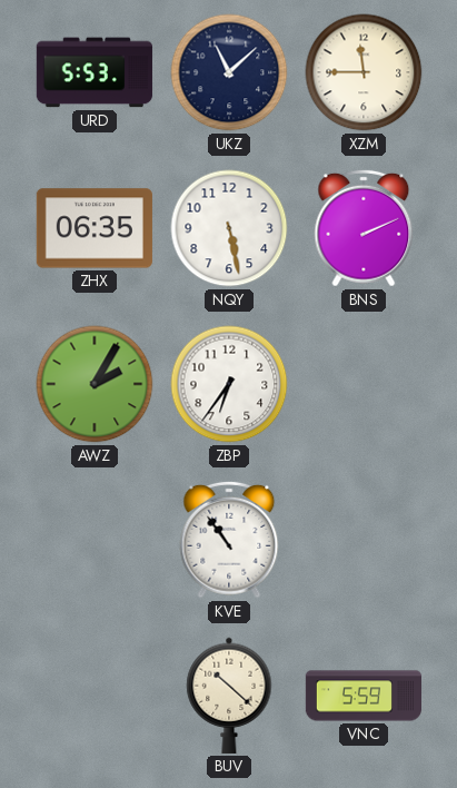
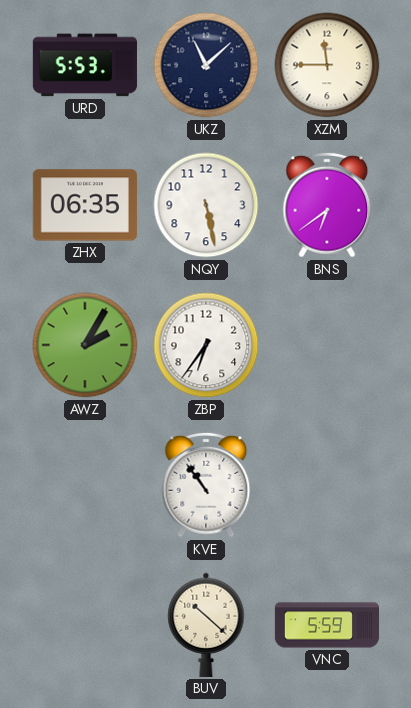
BNS: 2:11 -> 6:39 (327, 205)
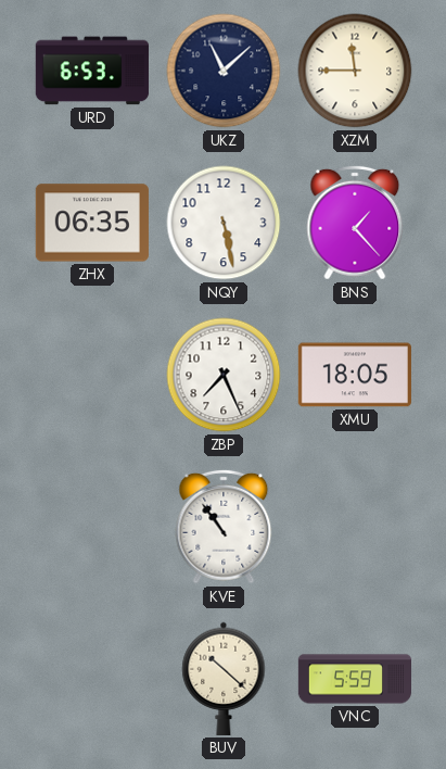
URD: 5:53 -> 6:53 (92, 71)
BNS: 6:39 -> 1:23 (355, 223)
AWZ: 2:05 -> none (85, 345)
ZBP: 6:36 -> 7:26 (224, 375)
XMU: none -> 18:05 (355, 375)
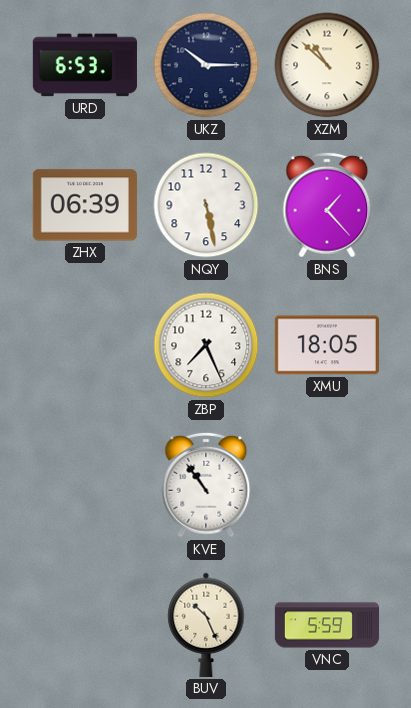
UKZ: 11:08 -> 10:15 (206, 65)
XZM: 11:45 -> 10:52 (327, 65)
ZHX: 06:35 -> 06:39 (85, 205)
BUV: 10:22 -> 10:26 (206, 625)
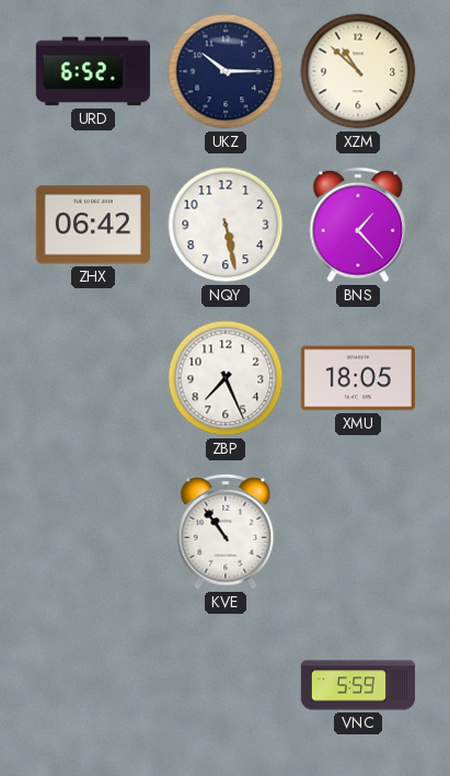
URD: 6:53 -> 6:52 (93, 71)
ZHX: 06:39 -> 06:42 (93, 225)
BUV: 10:26 -> none (206, 625)
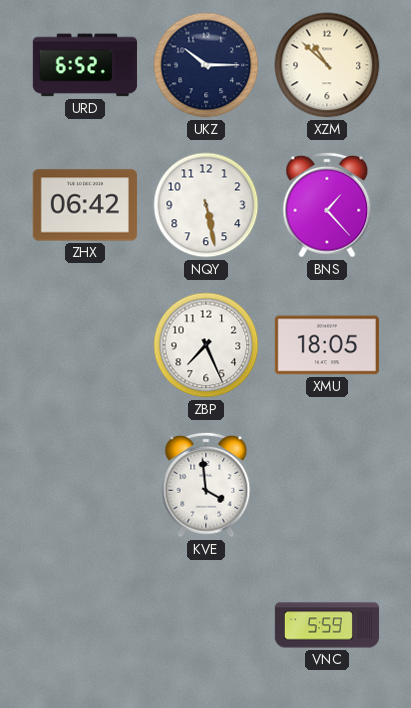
KVE: 10:54 -> 3:59 (206, 485)
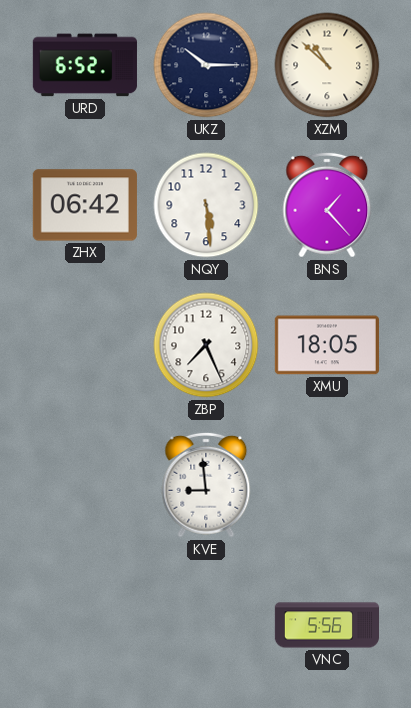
NQY: 5:28 -> 5:29 (206, 205)
KVE: 3:59 -> 8:59 (206, 485)
VNC: 5:59 -> 5:56 (326, 625)
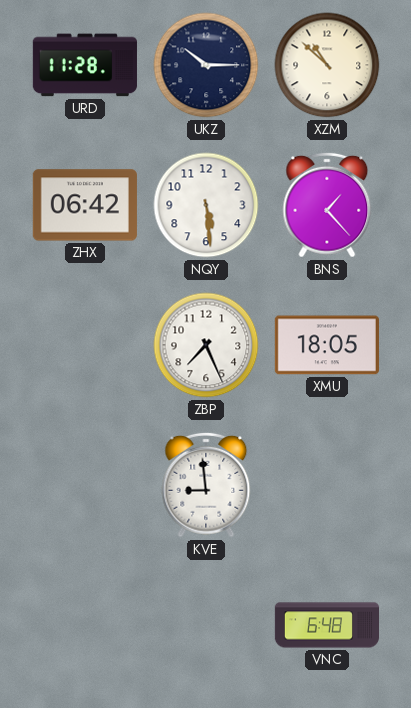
URD: 6:52 -> 11:28 (85, 65)
VNC: 5:56 -> 6:48 (326, 625)
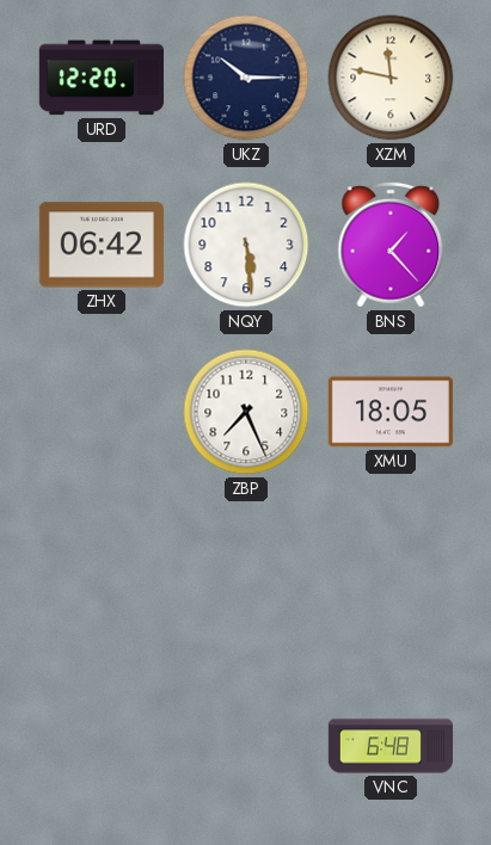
URD: 11:28 -> 12:20 (102, 78)
XZM: 10:52 -> 11:47 (391, 78)
KVE: 8:59 -> none (206, 485)
